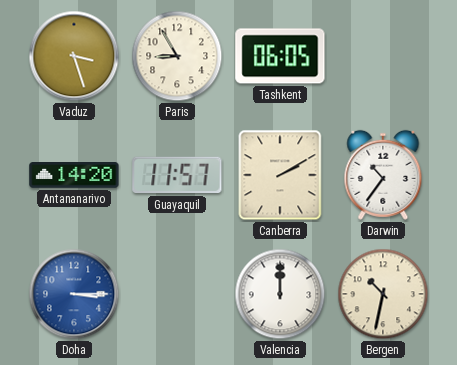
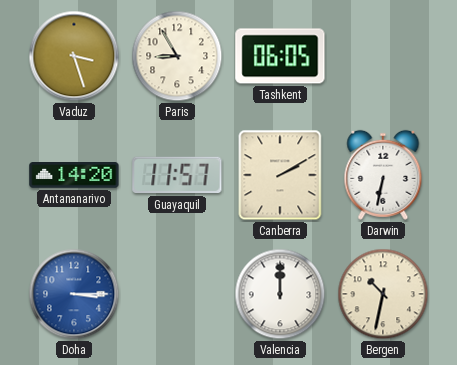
Darwin: 10:36 -> 6:32 (383, 175)
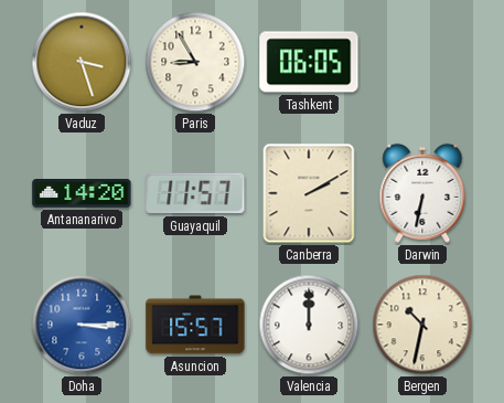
Asuncion: none -> 15:57 (195, 325)
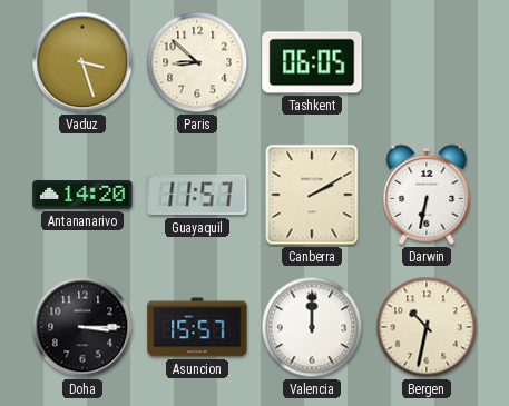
Paris: 8:55 -> 8:52 (197, 62)
Doha dial: blue -> black (82, 327)
